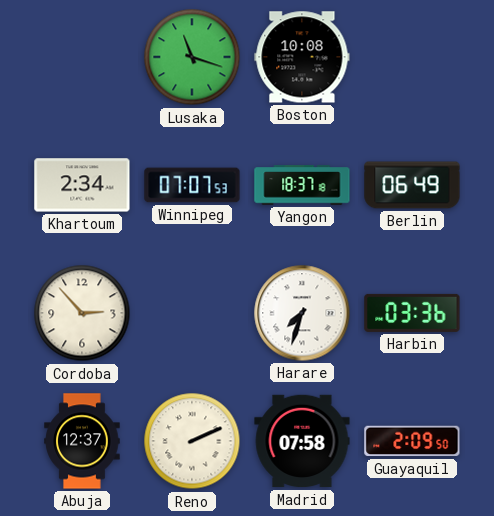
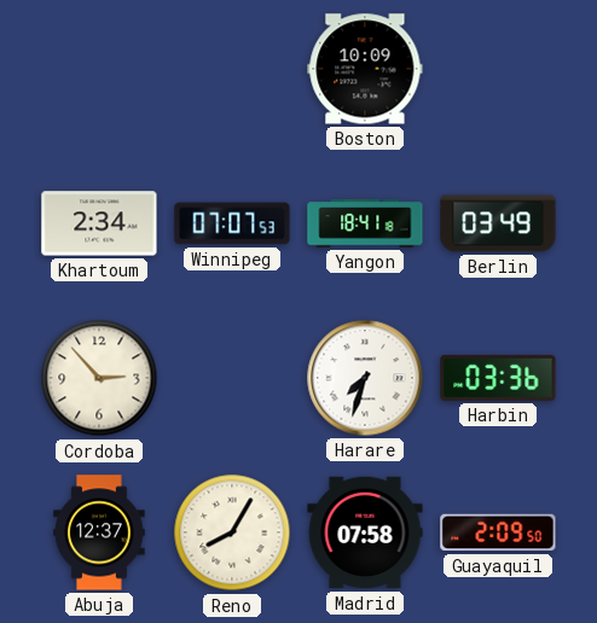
Lusaka: 11:18 -> none (192, 57)
Boston: 10:08 -> 10:09 (365, 69)
Yangon: 18:37 -> 18:41 (365, 223)
Berlin: 06:49 -> 03:49 (498, 223)
Reno: 2:11 -> 8:05 (232, 532)
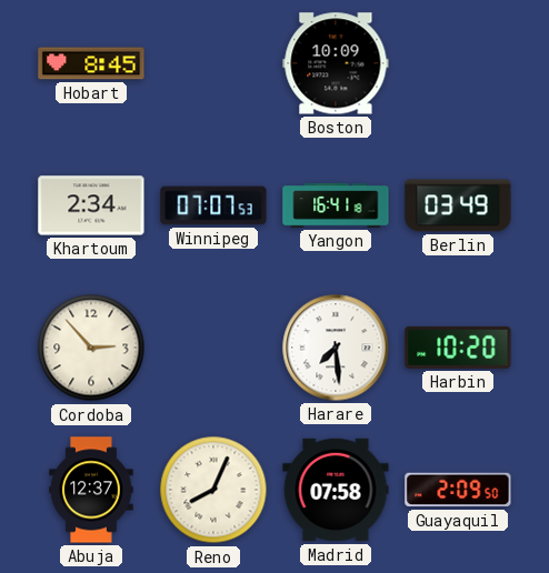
Hobart: none -> 8:45 (91, 63)
Yangon: 18:41 -> 16:41 (336, 205)
Harare: 7:33 -> 7:29 (336, 348)
Harbin: 03:36 -> 10:20 (458, 348)
Reno: 8:05 -> 8:04 (213, 490)
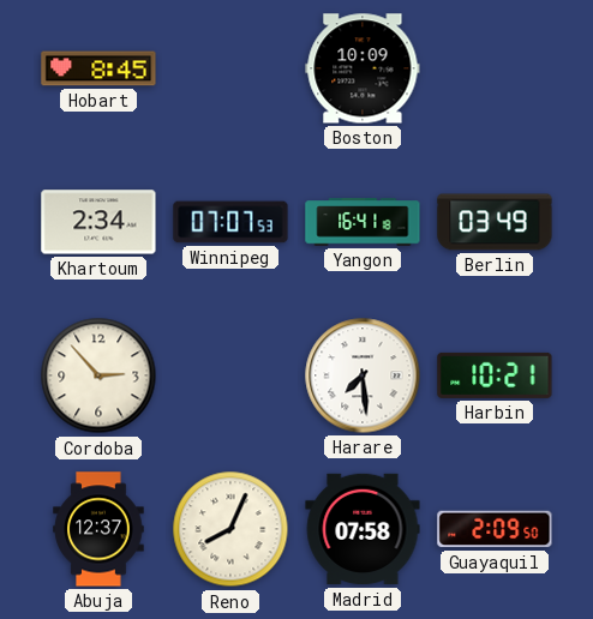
Harbin: 10:20 -> 10:21 (495, 375)
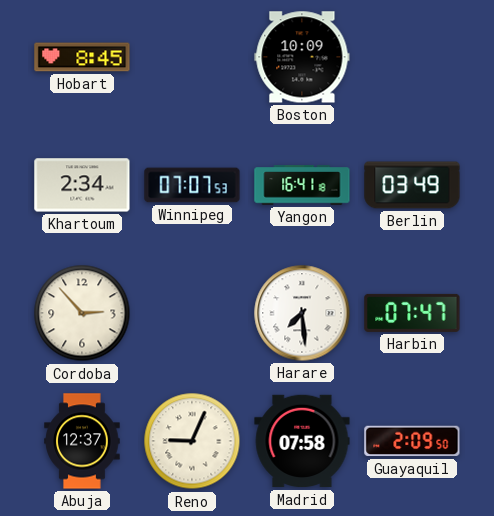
Harbin: 10:21 -> 07:47 (412, 313)
Reno: 8:04 -> 9:04 (192, 441)
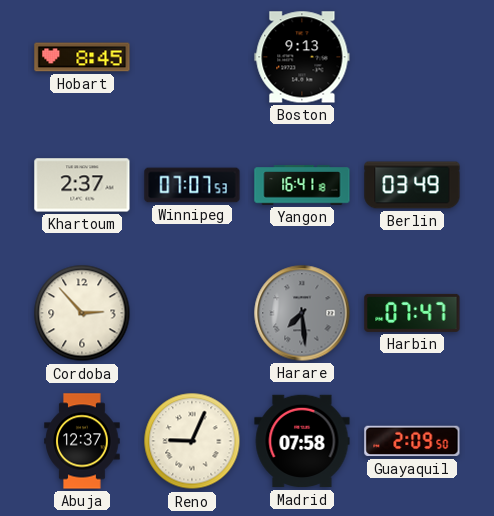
Boston: 10:09 -> 9:13 (302, 57)
Khartoum: 2:34 -> 2:37 (82, 185)
Harare dial: white -> grey (302, 313)
